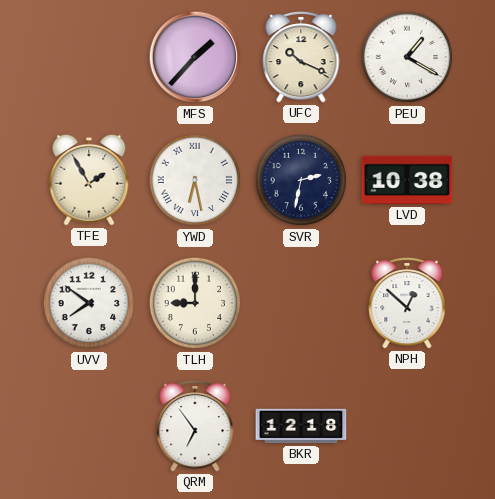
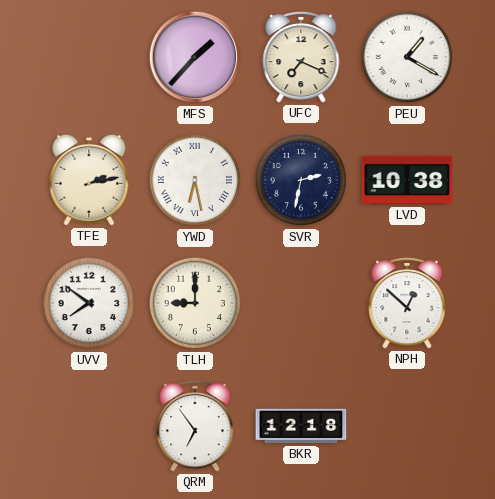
UFC: 10:19 -> 7:19 (301, 57)
TFE: 1:55 -> 2:13 (89, 180)
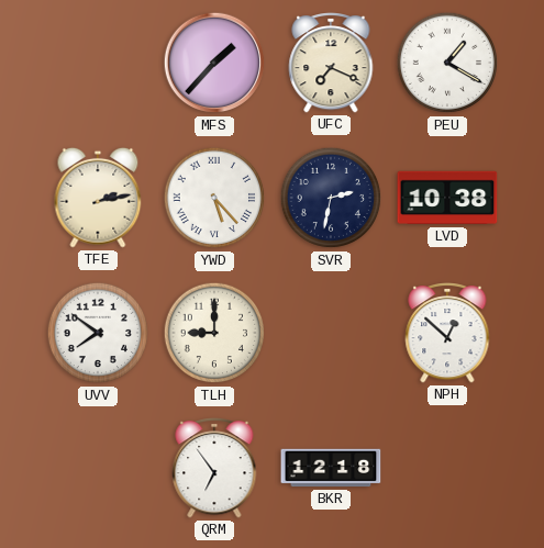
YWD: 6:28 -> 5:23 (214, 198)
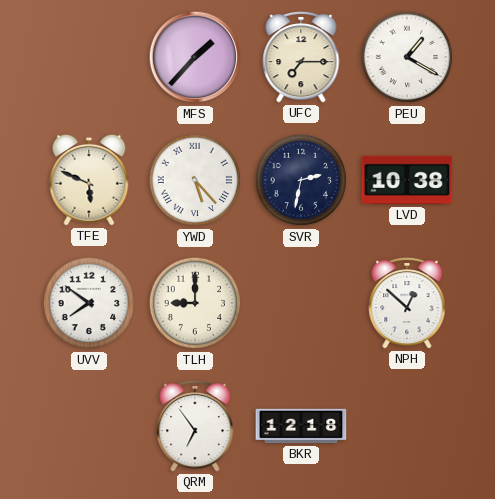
UFC: 7:19 -> 7:15 (301, 57)
TFE: 2:13 -> 5:49 (89, 180)
